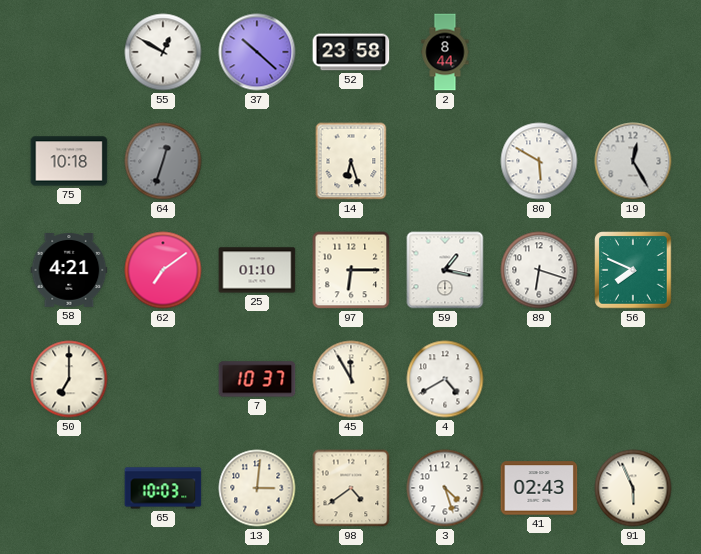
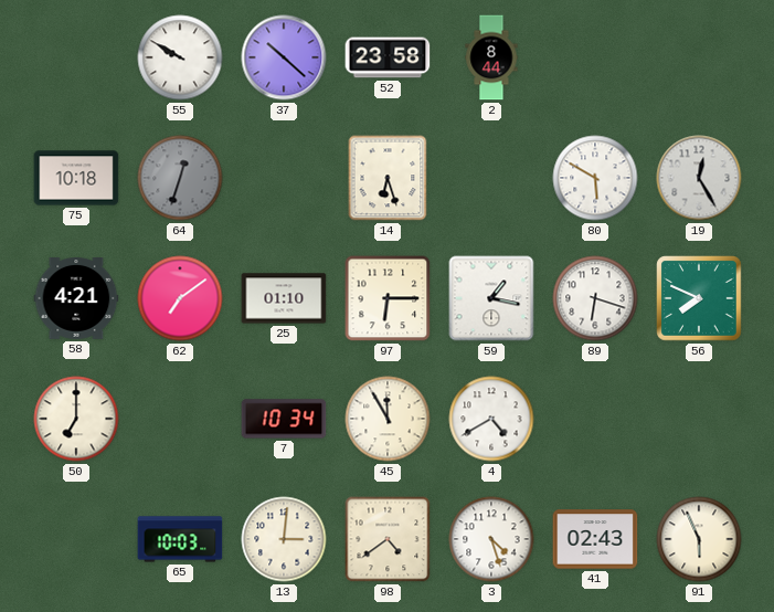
55: 12:50 -> 9:50 (180, 57)
7: 10:37 -> 10:34 (284, 419)
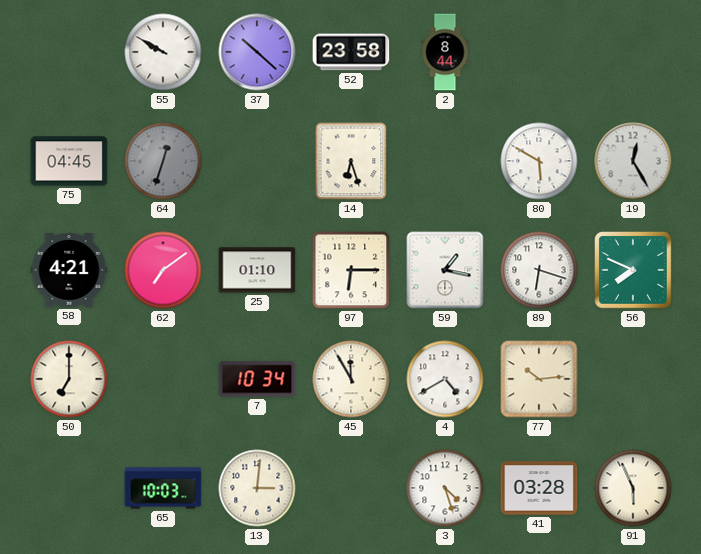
75: 10:18 -> 04:45 (69, 161)
77: none -> 10:14 (539, 379)
98: 4:39 -> none (388, 539)
41: 02:43 -> 03:28 (539, 488)
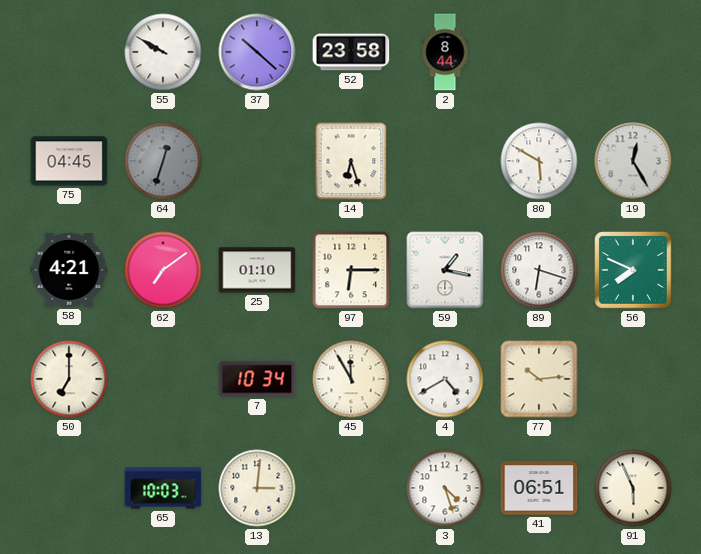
41: 03:28 -> 06:51 (539, 488)
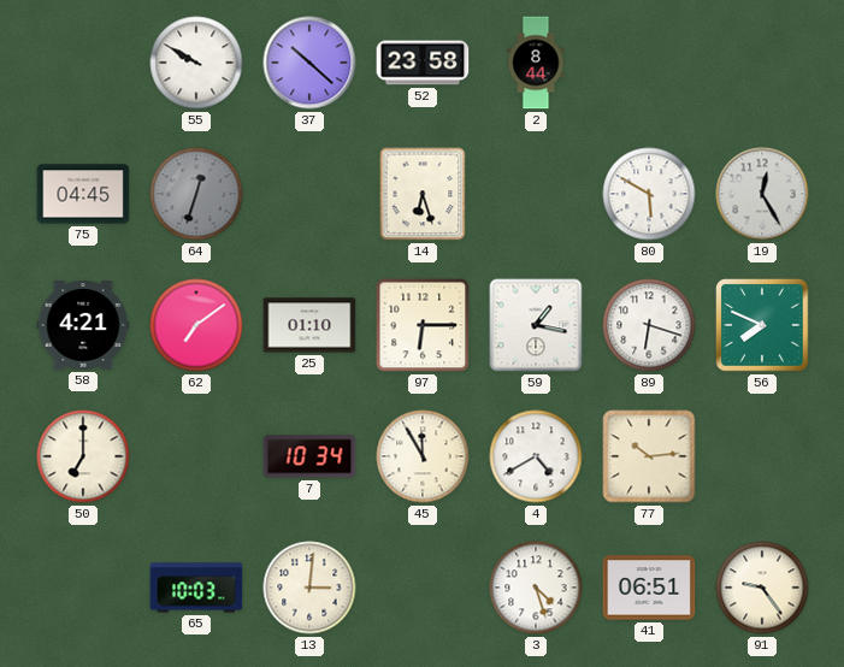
91: 5:56 -> 9:24 (762, 588)
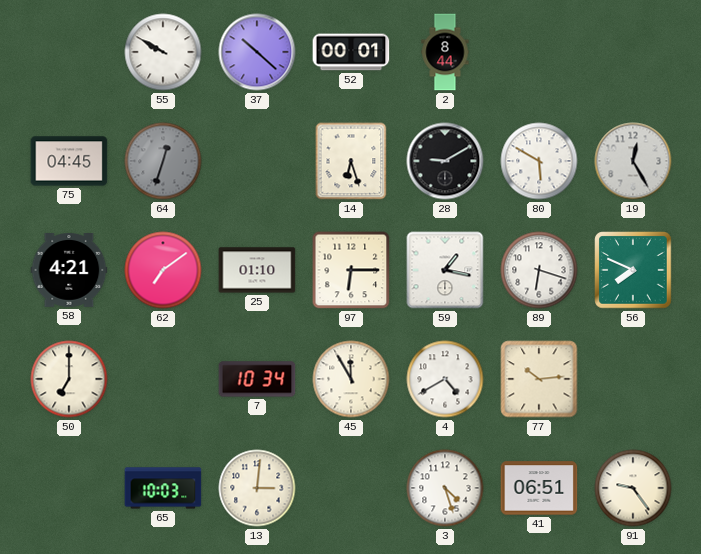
52: 23:58 -> 00:01 (351, 52)
28: none -> 9:10 (445, 161)
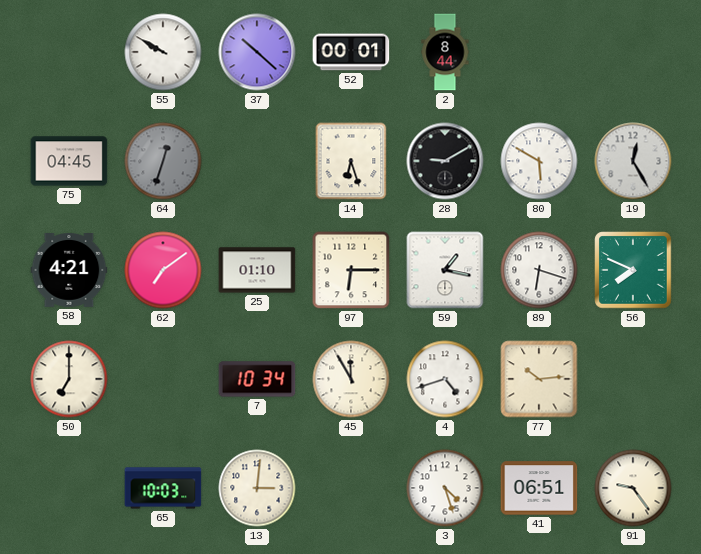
4: 4:40 -> 4:42 (445, 379)
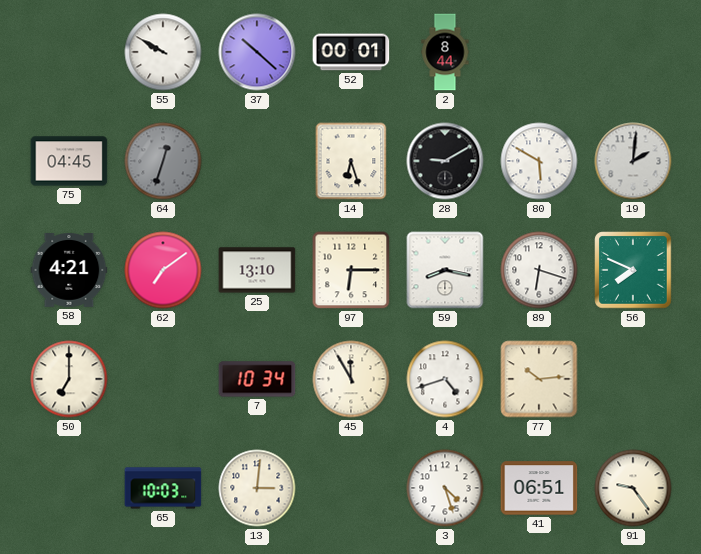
19: 12:25 -> 2:01 (633, 161)
25: 01:10 -> 13:10 (257, 270)
59: 1:17 -> 8:17 (445, 270)
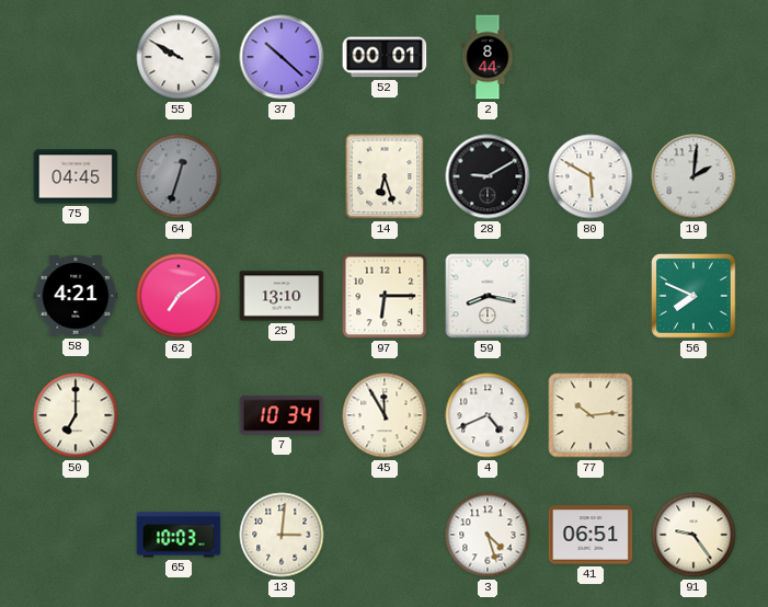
89: 6:18 -> none (539, 270)
4: 4:42 -> 4:41 (488, 415)
